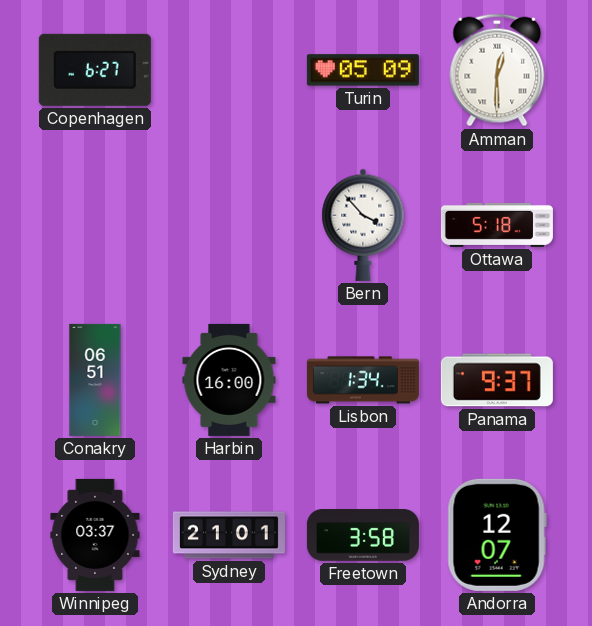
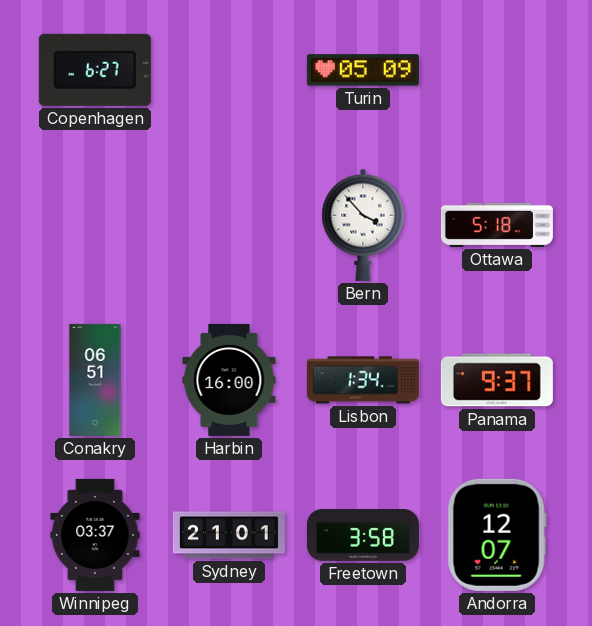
Amman: 12:30 -> none (497, 70)
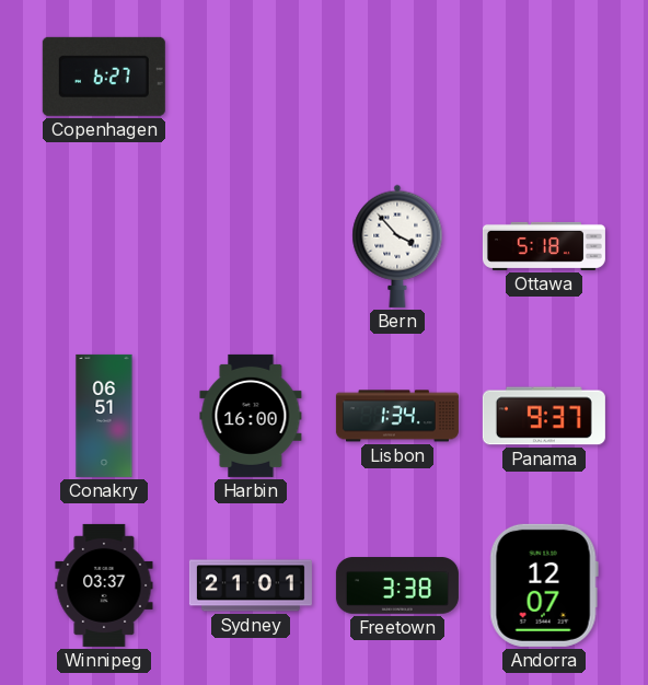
Turin: 05:09 -> none (363, 70)
Freetown: 3:58 -> 3:38 (397, 585)
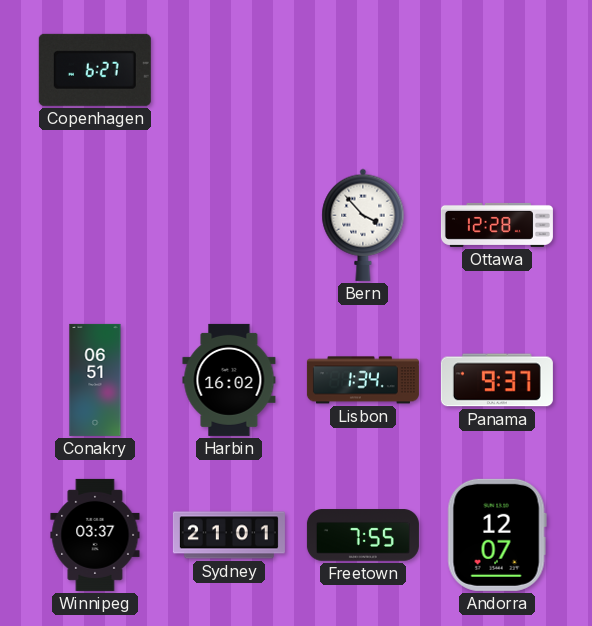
Ottawa: 5:18 -> 12:28 (497, 225)
Harbin: 16:00 -> 16:02 (229, 380)
Freetown: 3:38 -> 7:55 (363, 535)
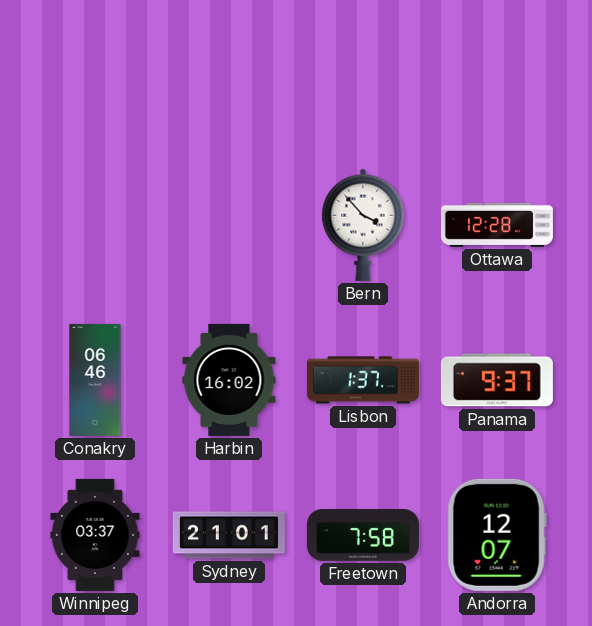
Copenhagen: 6:27 -> none (95, 70)
Conakry: 06:51 -> 06:46 (95, 380)
Lisbon: 1:34 -> 1:37 (363, 380)
Freetown: 7:55 -> 7:58 (363, 535)
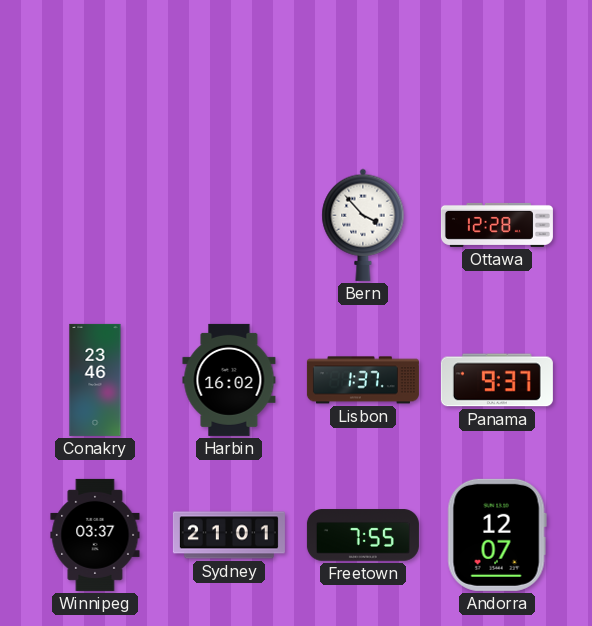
Conakry: 06:46 -> 23:46 (95, 380)
Freetown: 7:58 -> 7:55 (363, 535)
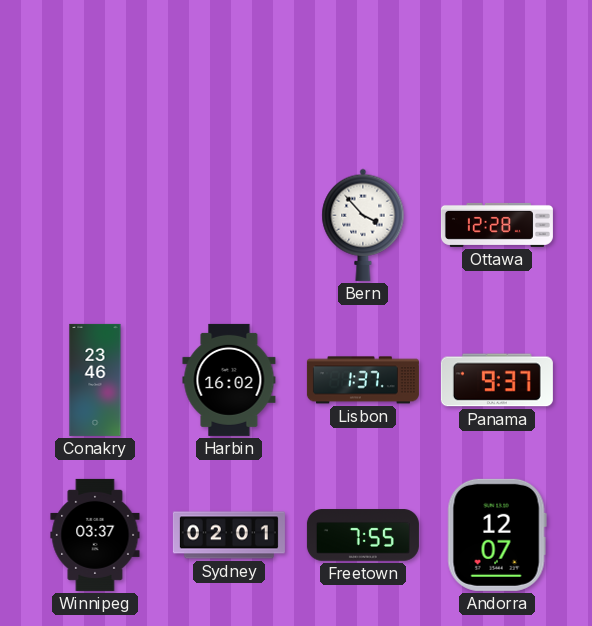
Sydney: 21:01 -> 02:01 (229, 535)
